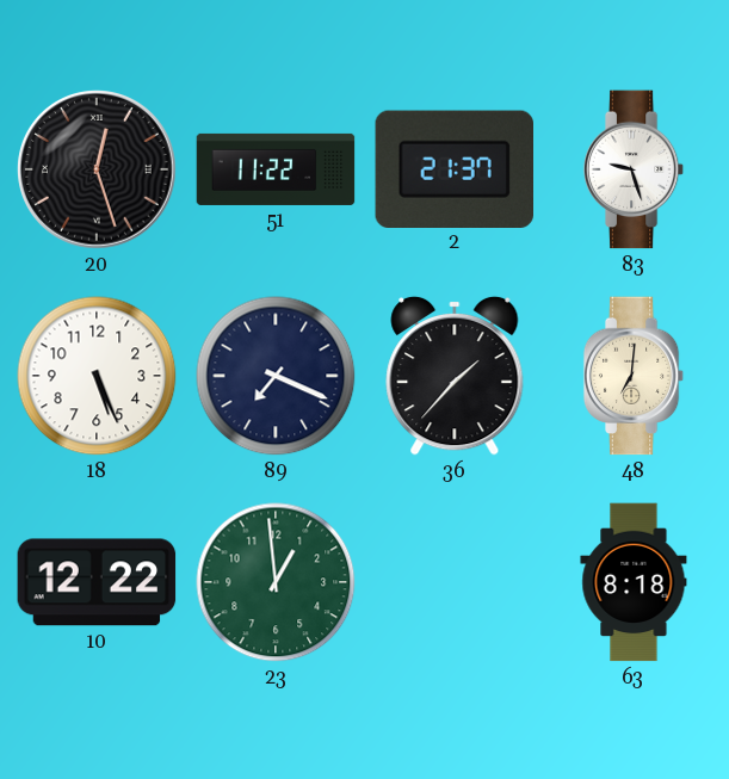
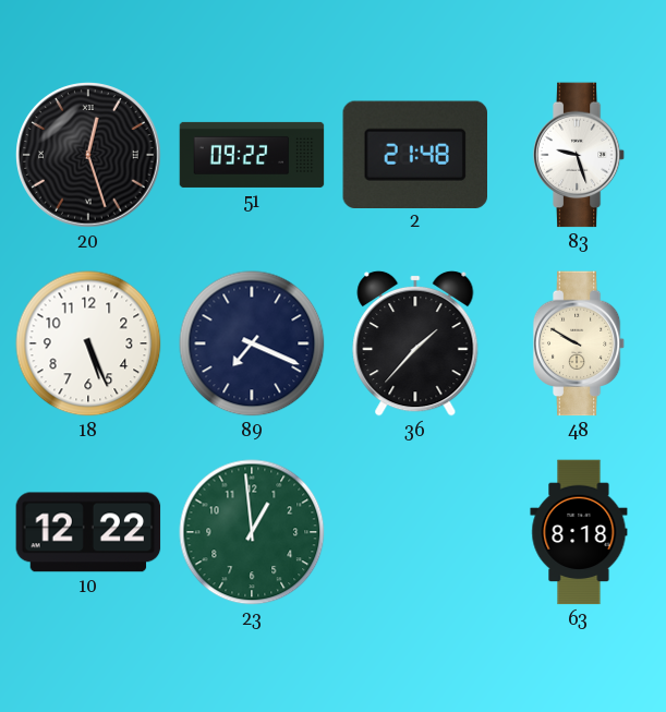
51: 11:22 -> 09:22 (252, 155)
2: 21:37 -> 21:48 (414, 154)
48: 7:01 -> 9:50 (579, 343)
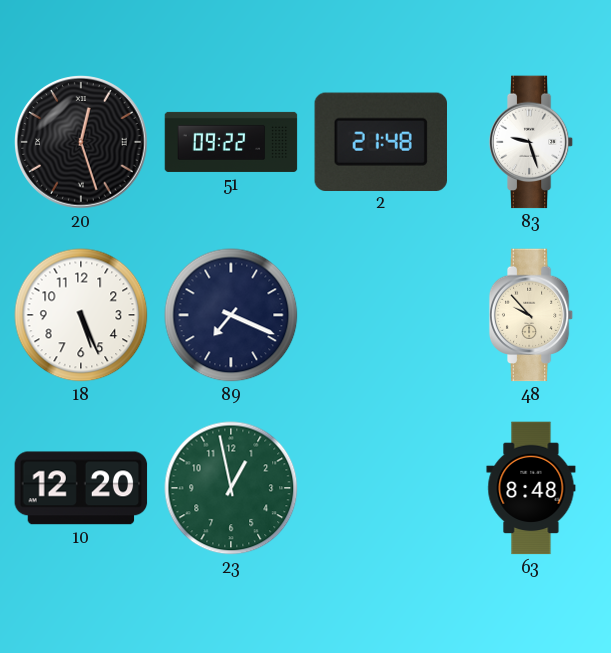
36: 1:37 -> none (415, 343)
48: 9:50 -> 9:53 (531, 315)
10: 12:22 -> 12:20 (81, 488)
23: 12:59 -> 12:58 (231, 488)
63: 8:18 -> 8:48 (531, 488)
